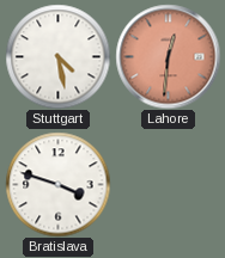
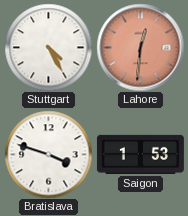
Stuttgart: 4:28 -> 4:25 (48, 47)
Saigon: none -> 1:53 (140, 154)
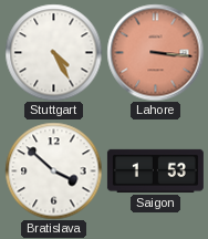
Lahore: 12:31 -> 3:16 (155, 52)
Bratislava: 3:48 -> 3:52 (53, 170)
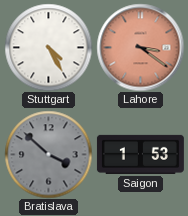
Lahore: 3:16 -> 3:21 (140, 47)
Bratislava dial: white -> grey (48, 154)
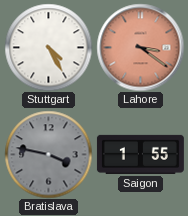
Bratislava: 3:52 -> 3:47 (48, 154)
Saigon: 1:53 -> 1:55 (140, 154)
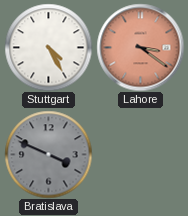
Bratislava: 3:47 -> 3:49 (48, 154)
Saigon: 1:55 -> none (140, 154)
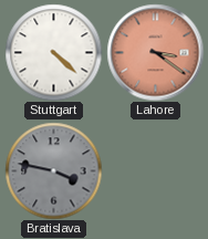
Stuttgart: 4:25 -> 4:22 (53, 52)
Bratislava: 3:49 -> 3:47 (53, 170)
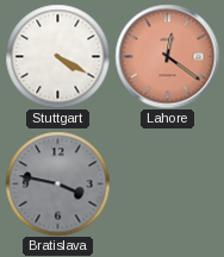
Stuttgart: 4:22 -> 4:20 (57, 56)
Lahore: 3:21 -> 12:21 (167, 56)
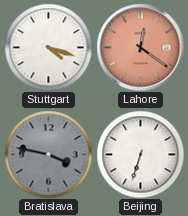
Stuttgart: 4:20 -> 4:18 (48, 47)
Beijing: none -> 6:33 (140, 154)
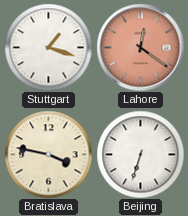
Stuttgart: 4:18 -> 1:18 (48, 47)
Bratislava dial: grey -> cream (48, 154)
